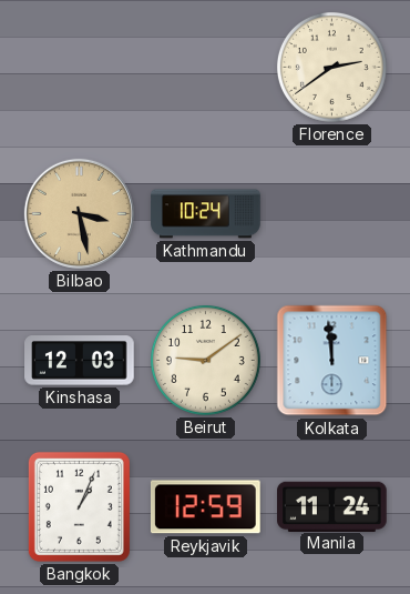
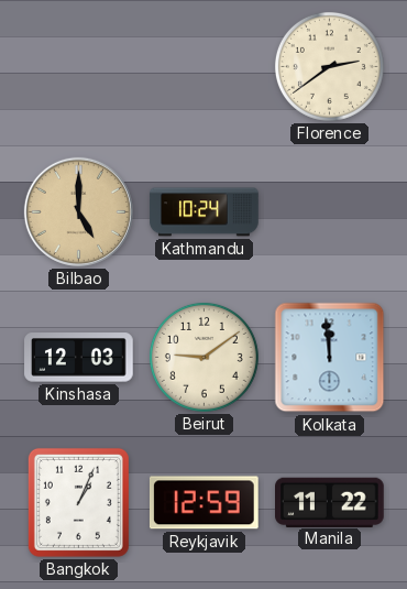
Bilbao: 3:28 -> 5:00 (78, 211)
Manila: 11:24 -> 11:22 (330, 502)
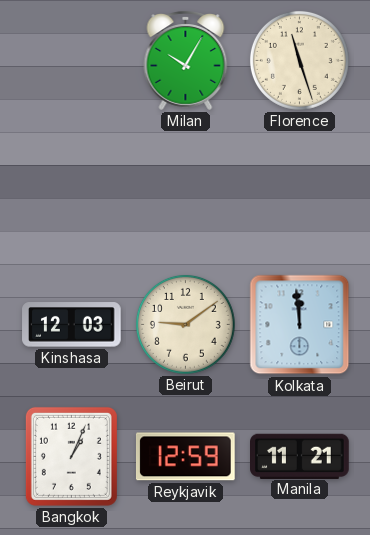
Milan: none -> 10:05 (186, 60)
Florence: 2:39 -> 11:27 (299, 60)
Bilbao: 5:00 -> none (78, 211)
Kathmandu: 10:24 -> none (205, 212)
Manila: 11:22 -> 11:21 (300, 456)
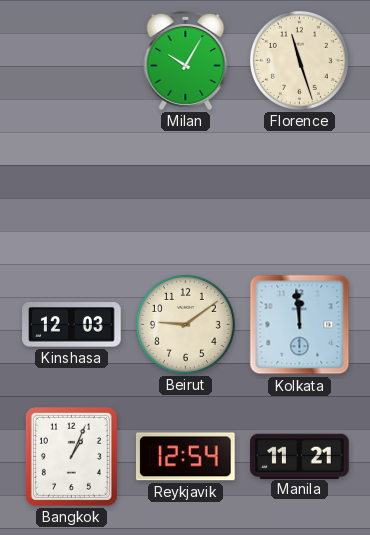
Reykjavik: 12:59 -> 12:54 (185, 457)
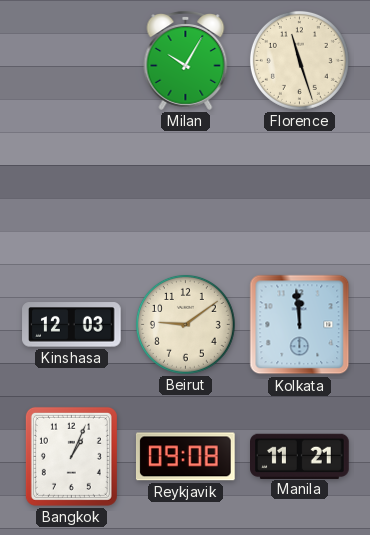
Reykjavik: 12:54 -> 09:08 (185, 457)
